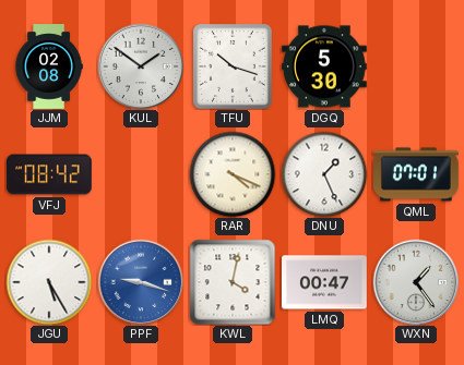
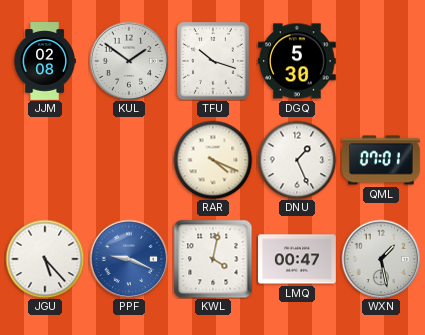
VFJ: 08:42 -> none (50, 174)
JGU: 5:25 -> 5:23 (45, 259)
PPF: 9:18 -> 9:19 (129, 259)
WXN: 1:24 -> 1:28 (381, 259)
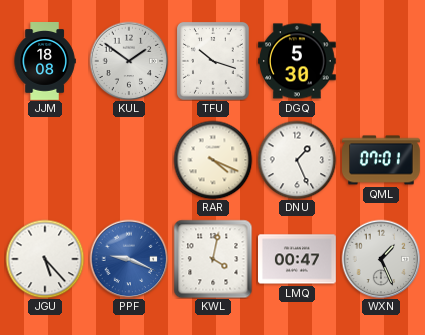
JJM: 02:08 -> 18:08 (45, 62)
WXN: 1:28 -> 1:26 (381, 259)
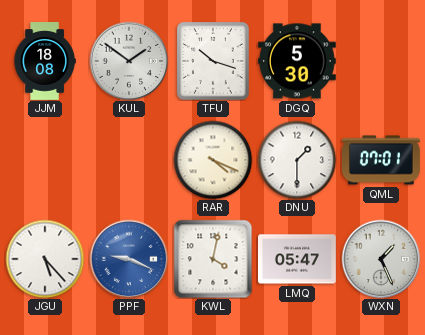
DNU: 1:26 -> 1:30 (297, 160)
LMQ: 00:47 -> 05:47 (298, 259)
